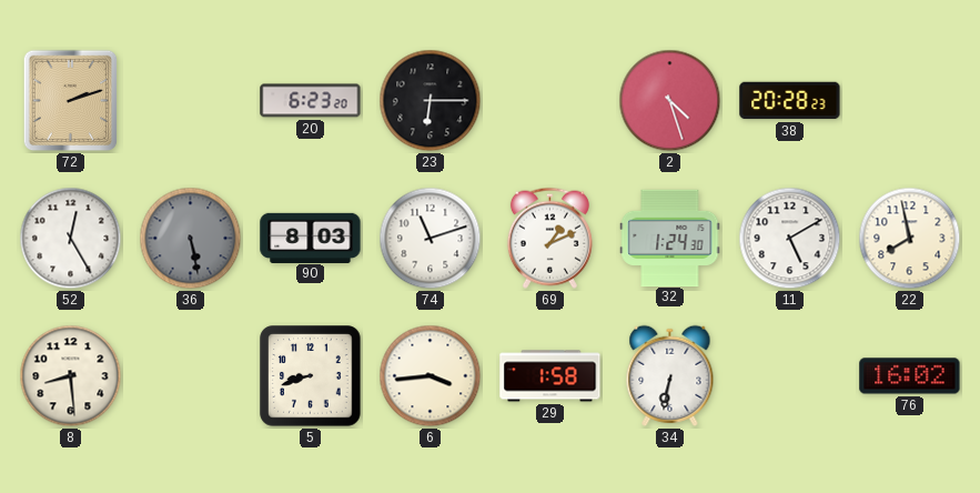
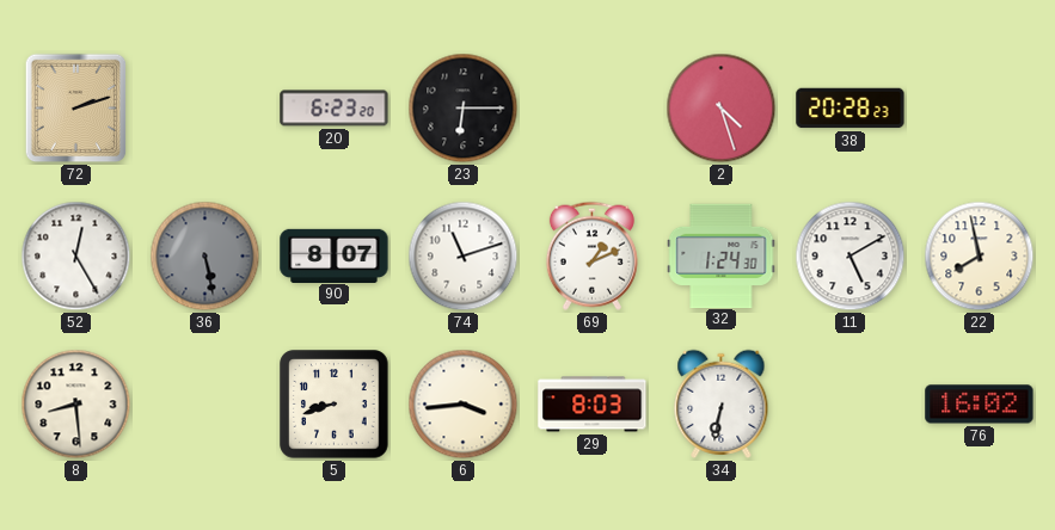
90: 8:03 -> 8:07 (335, 255)
29: 1:58 -> 8:03 (593, 405)
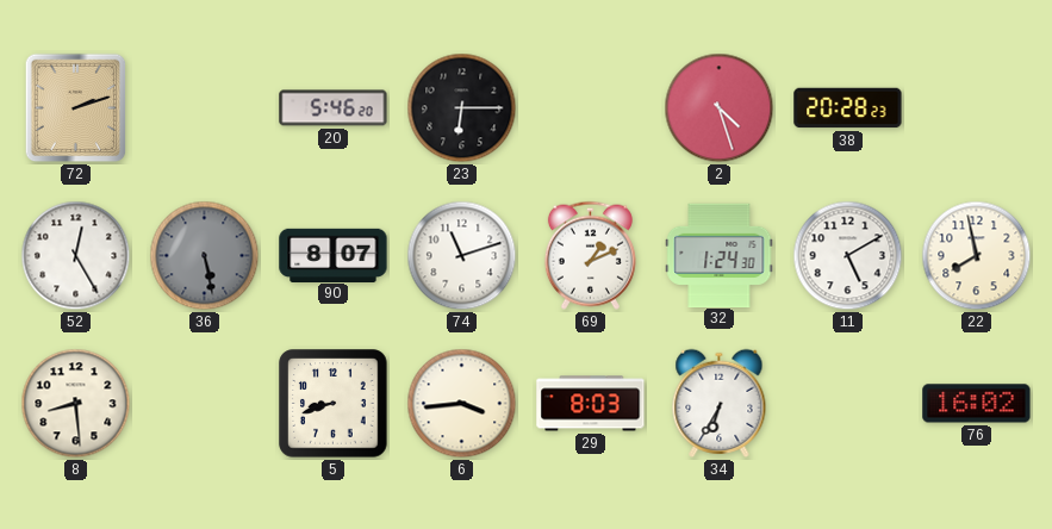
20: 6:23 -> 5:46 (334, 108)
34: 6:32 -> 6:35 (720, 403)
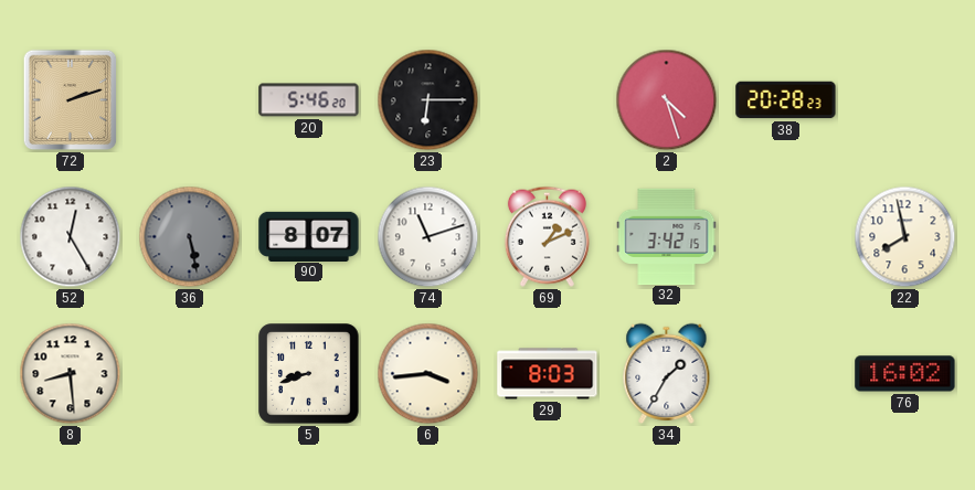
32: 1:24 -> 3:42 (667, 236)
11: 5:10 -> none (848, 256)
34: 6:35 -> 1:35 (667, 373)
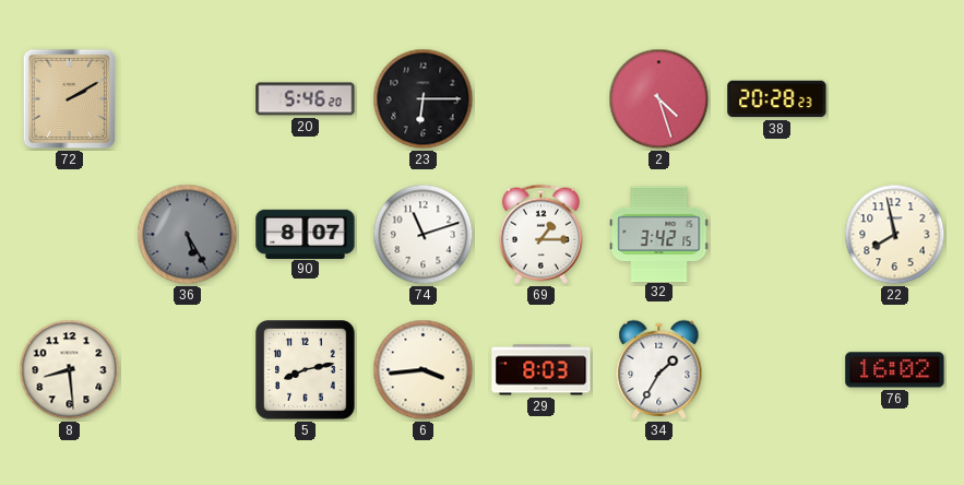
72: 2:12 -> 2:10 (70, 99)
52: 12:25 -> none (71, 237)
36: 5:28 -> 5:25 (188, 235)
69: 1:11 -> 1:15 (540, 234)
5: 8:42 -> 8:13 (306, 370)
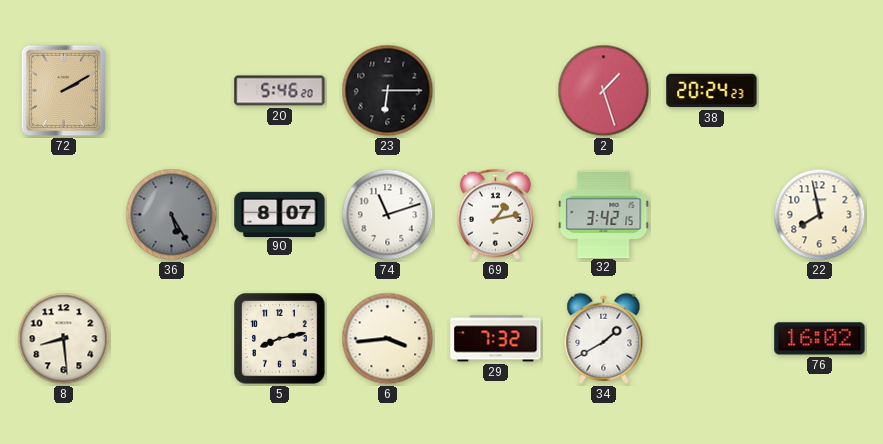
2: 4:27 -> 1:27 (604, 91)
38: 20:28 -> 20:24 (712, 91)
69: 1:15 -> 1:13 (495, 214)
29: 8:03 -> 7:32 (496, 339)
34: 1:35 -> 1:40 (604, 338)
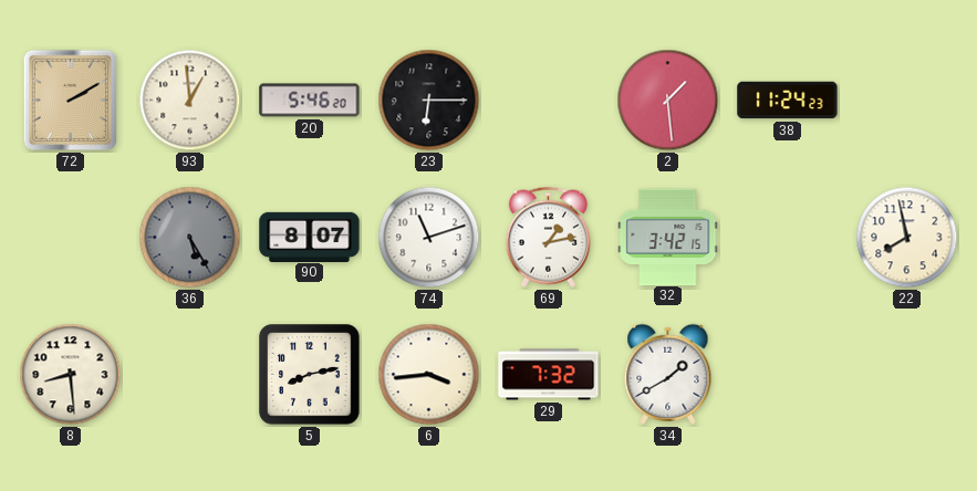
93: none -> 12:59 (190, 101)
2: 1:27 -> 1:29 (668, 101)
38: 20:24 -> 11:24 (788, 101)
76: 16:02 -> none (820, 339)
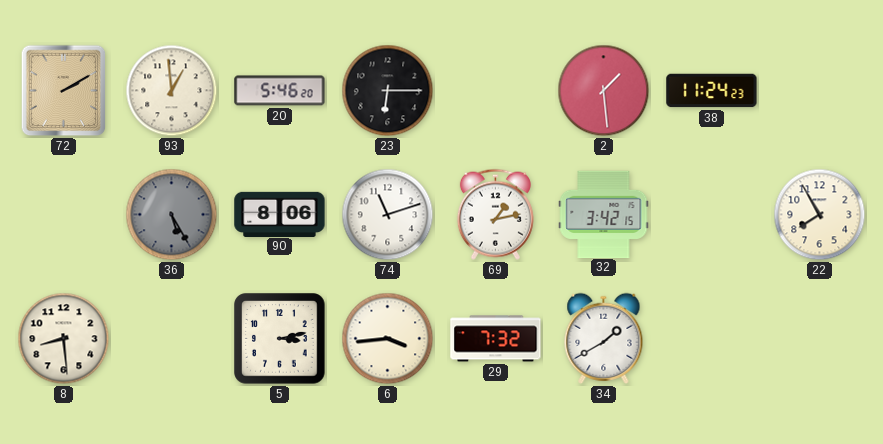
90: 8:07 -> 8:06 (280, 214)
22: 7:58 -> 7:55 (820, 215)
5: 8:13 -> 3:13 (280, 339)
